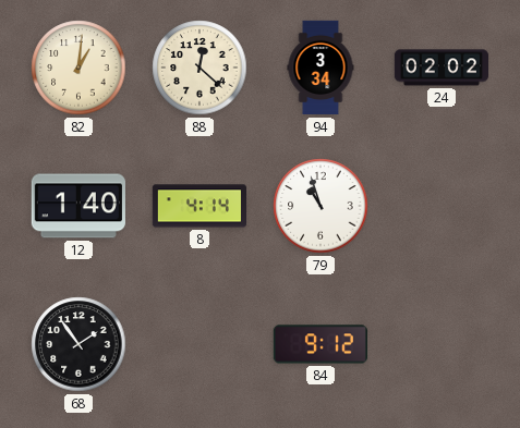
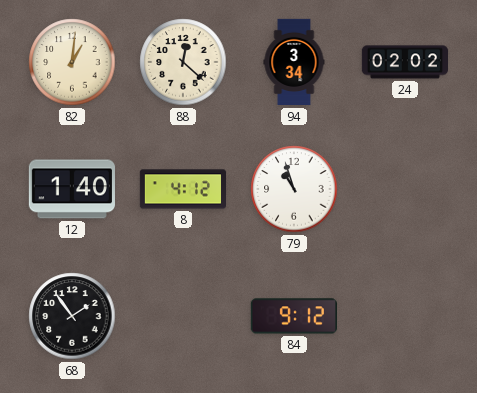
8: 4:14 -> 4:12 (182, 189)
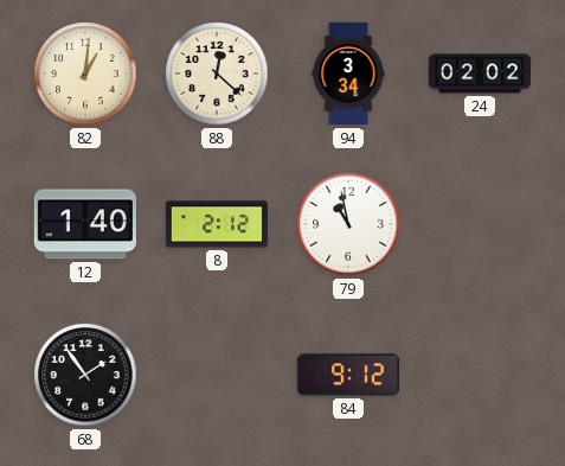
8: 4:12 -> 2:12 (216, 224)
79: 10:57 -> 10:58 (348, 224)
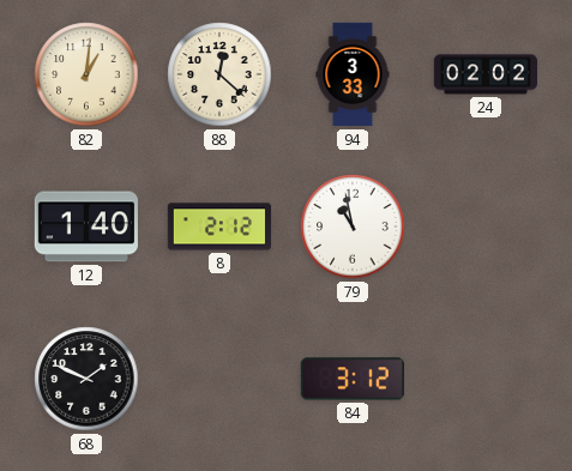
94: 3:34 -> 3:33 (353, 74)
68: 1:54 -> 1:49 (86, 379)
84: 9:12 -> 3:12 (353, 379)
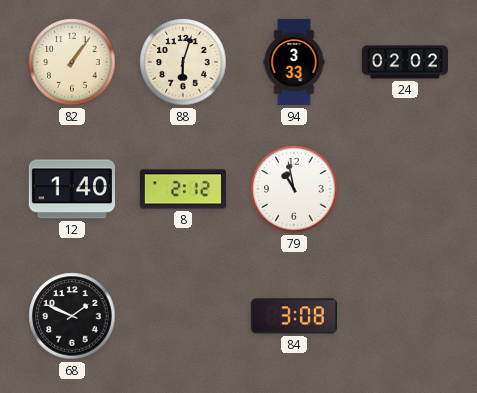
82: 1:01 -> 1:06 (72, 62)
88: 12:22 -> 6:03 (183, 62)
84: 3:12 -> 3:08 (294, 316)
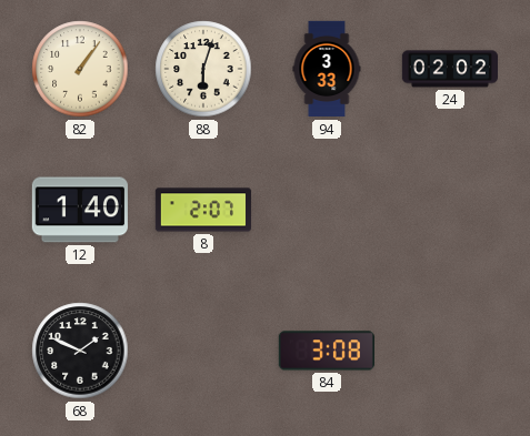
8: 2:12 -> 2:07 (202, 210)
79: 10:58 -> none (294, 189)
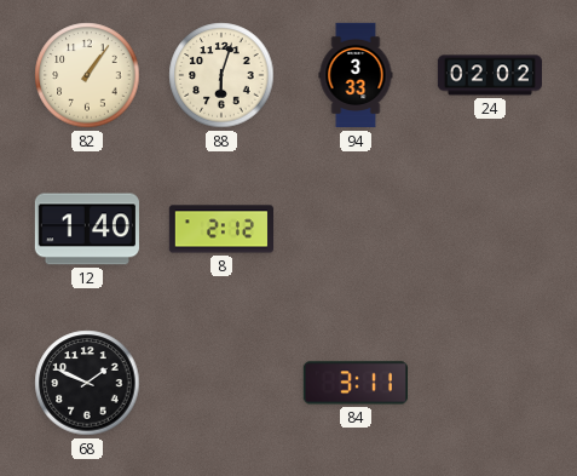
8: 2:07 -> 2:12 (220, 229)
84: 3:08 -> 3:11 (356, 383)
